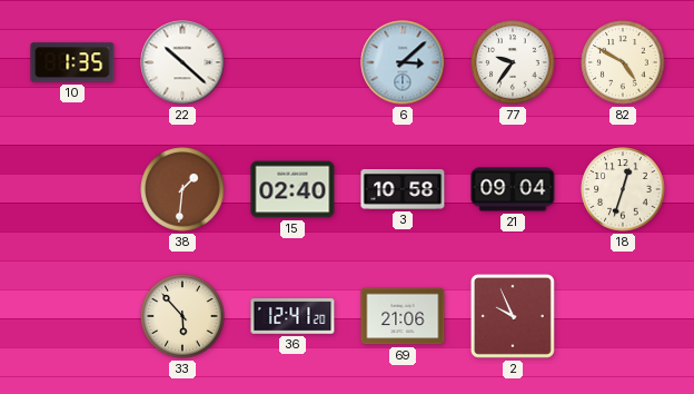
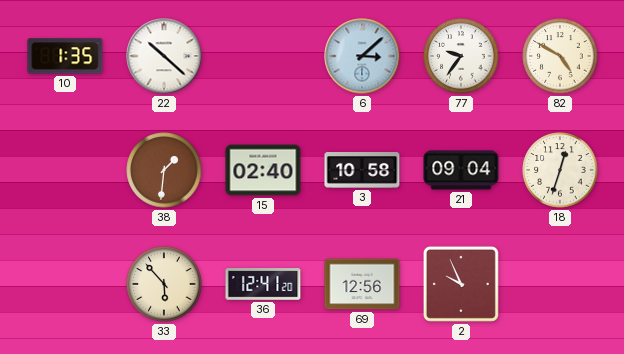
69: 21:06 -> 12:56 (362, 284)
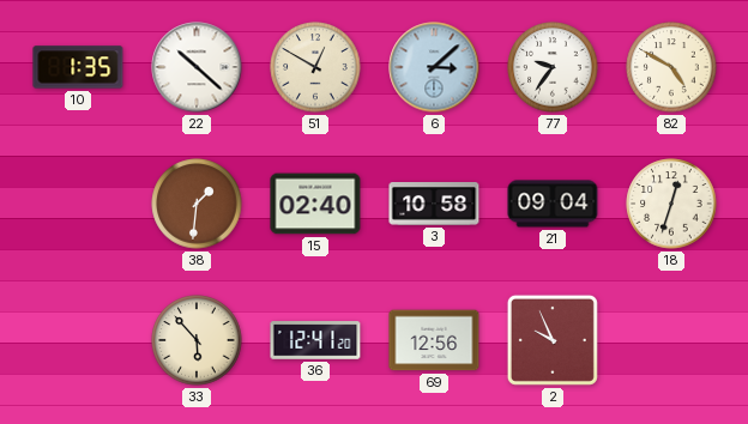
51: none -> 12:50 (315, 67)
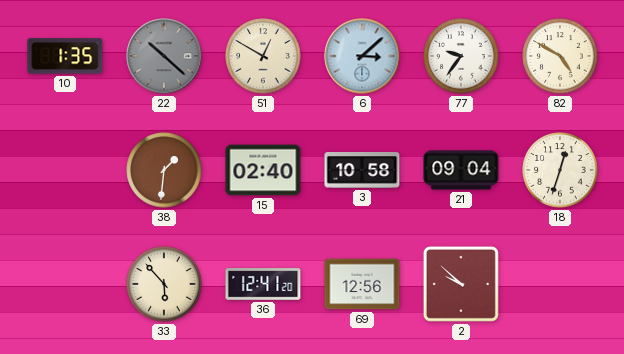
22 dial: white -> grey (164, 56)
2: 9:56 -> 9:52 (461, 284)
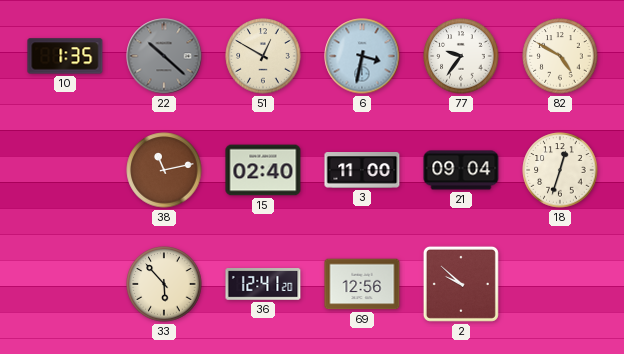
6: 3:08 -> 3:32 (362, 56)
38: 1:31 -> 11:13 (164, 170)
3: 10:58 -> 11:00 (362, 171)
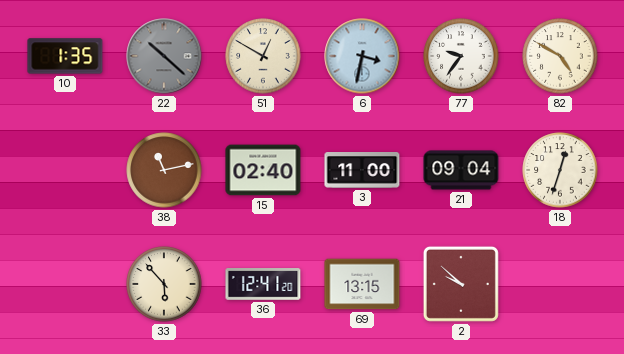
69: 12:56 -> 13:15 (362, 284)
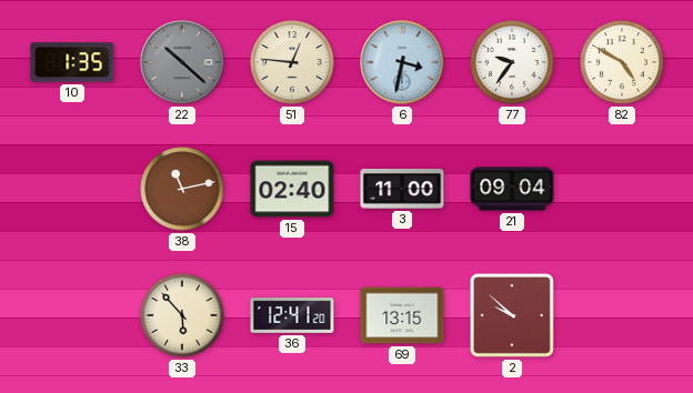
51: 12:50 -> 12:46 (292, 62)
18: 12:33 -> none (560, 170)
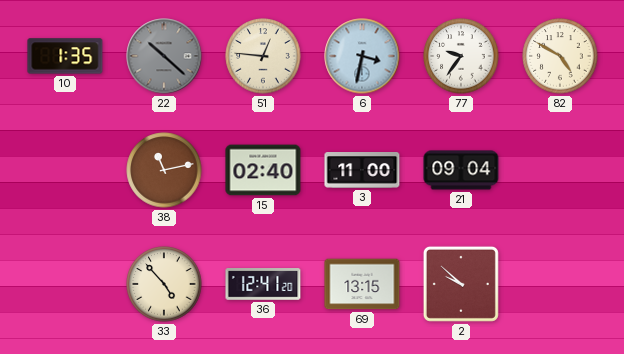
33: 5:53 -> 4:53 (164, 284)
